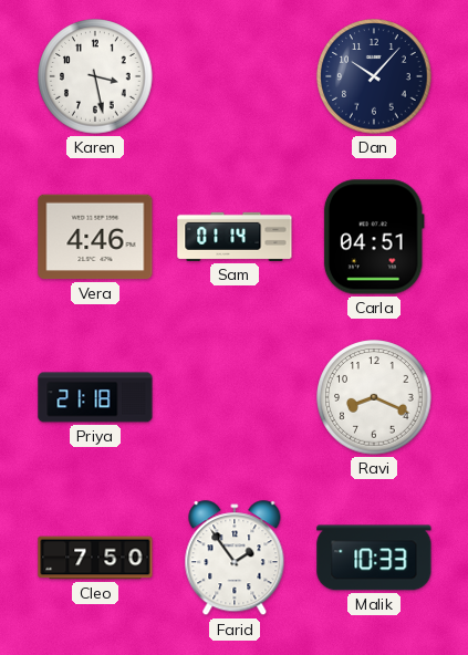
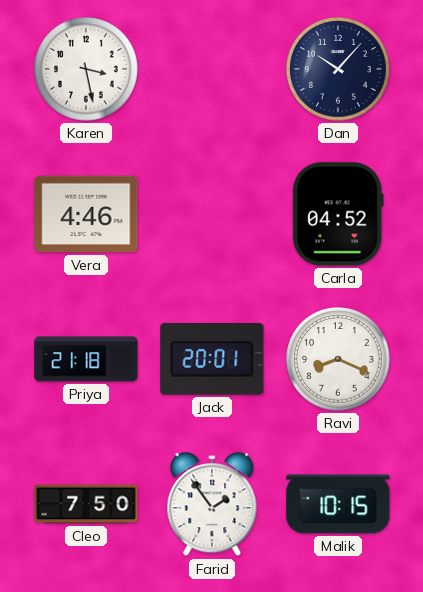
Sam: 01:14 -> none (235, 237)
Carla: 04:51 -> 04:52 (338, 214)
Jack: none -> 20:01 (212, 359)
Malik: 10:33 -> 10:15 (338, 504)
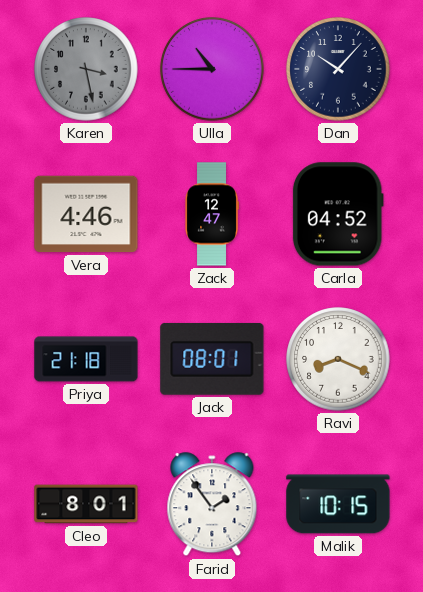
Karen dial: white -> grey (86, 69)
Ulla: none -> 10:45 (212, 69)
Zack: none -> 12:47 (212, 214)
Jack: 20:01 -> 08:01 (212, 359)
Cleo: 7:50 -> 8:01 (86, 504)
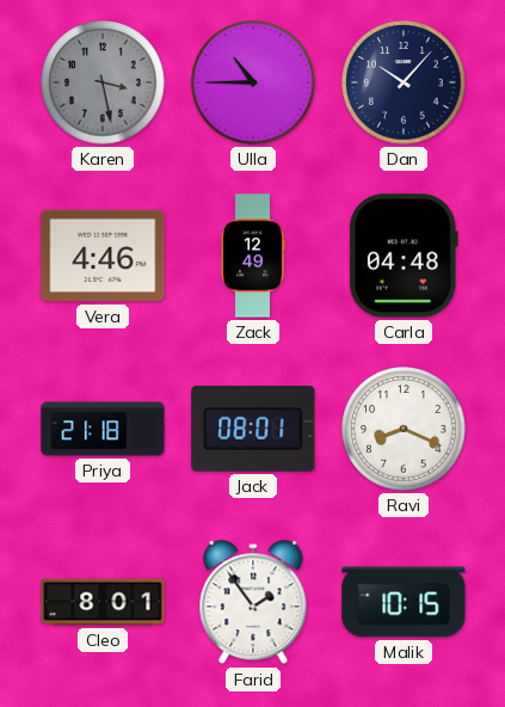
Zack: 12:47 -> 12:49 (253, 256)
Carla: 04:52 -> 04:48 (404, 256)
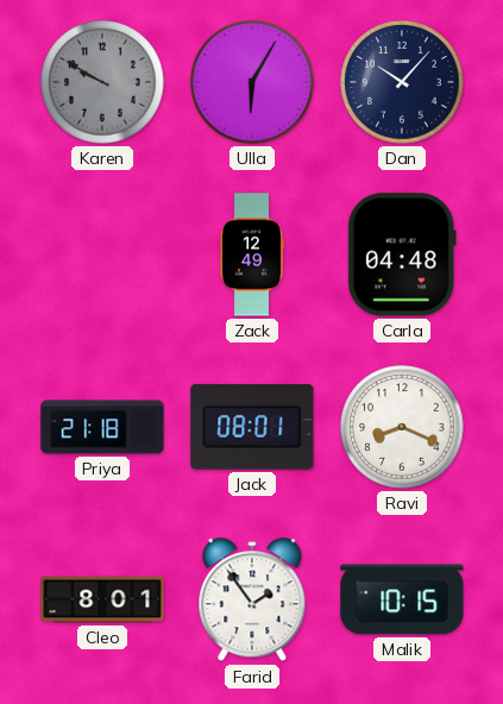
Karen: 3:28 -> 9:50 (102, 82)
Ulla: 10:45 -> 6:05 (252, 82)
Vera: 4:46 -> none (103, 256)
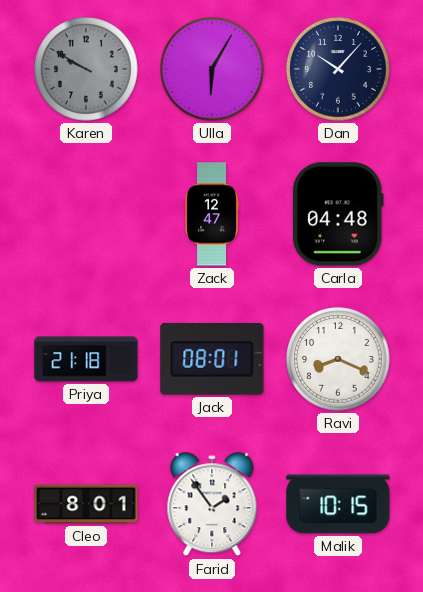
Zack: 12:49 -> 12:47 (212, 214)
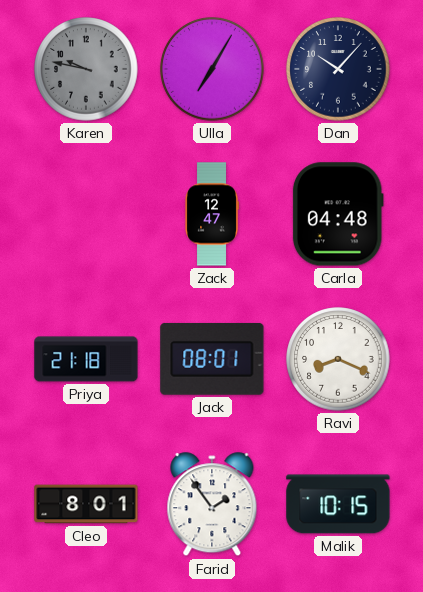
Karen: 9:50 -> 9:47 (86, 69)
Ulla: 6:05 -> 7:05 (212, 69)
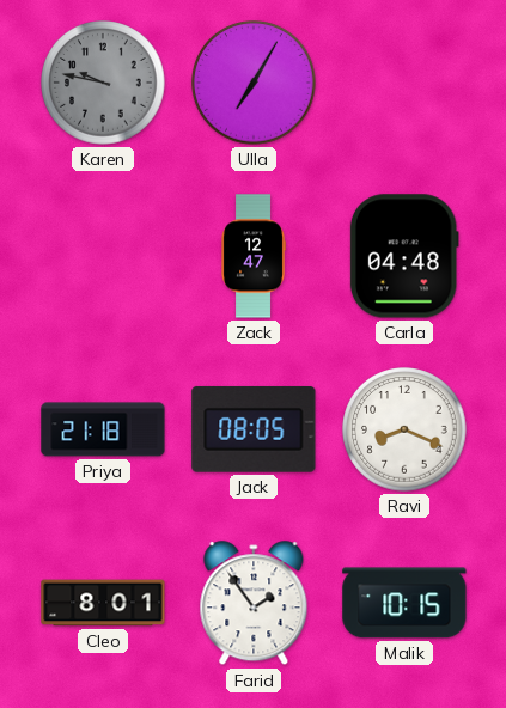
Dan: 10:07 -> none (338, 69)
Jack: 08:01 -> 08:05 (254, 429)
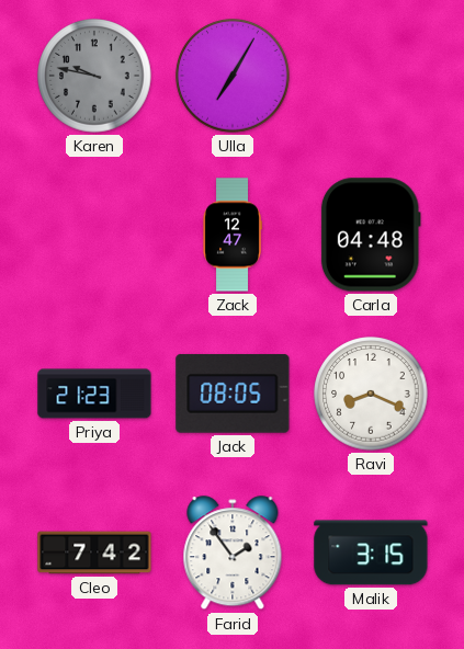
Priya: 21:18 -> 21:23 (94, 394)
Cleo: 8:01 -> 7:42 (94, 553)
Malik: 10:15 -> 3:15 (371, 553)
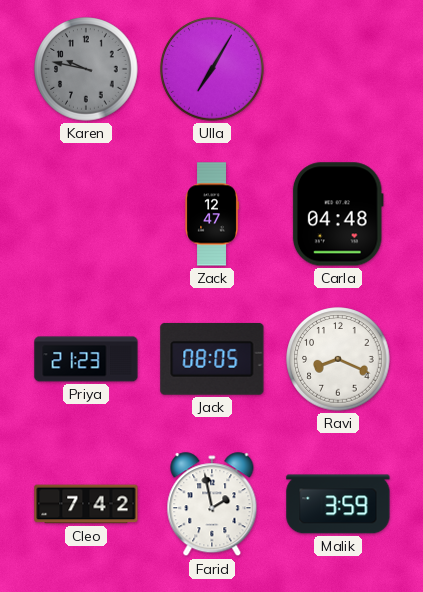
Farid: 1:54 -> 1:58 (212, 505)
Malik: 3:15 -> 3:59 (338, 504)
